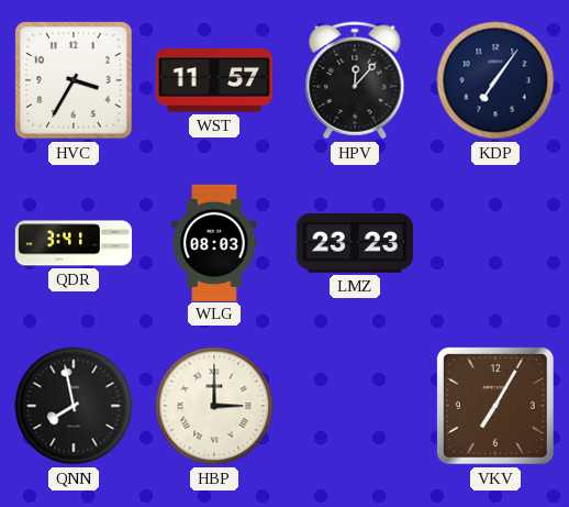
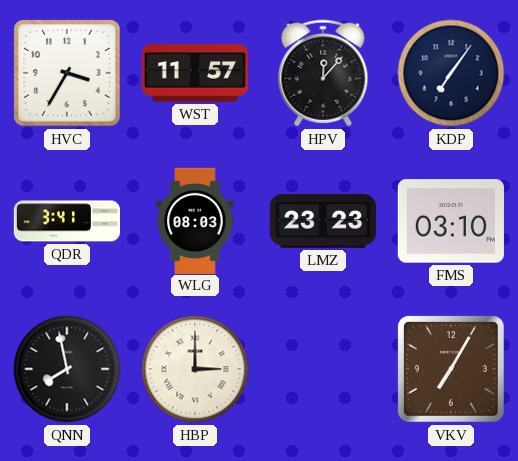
FMS: none -> 03:10 (451, 221)
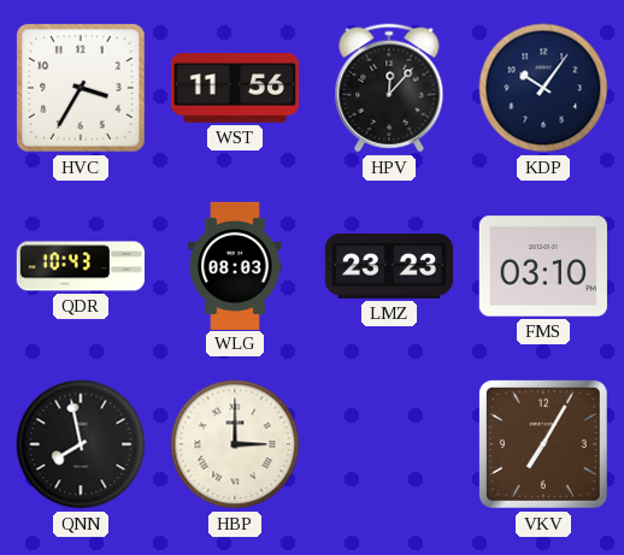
WST: 11:57 -> 11:56 (235, 88)
KDP: 7:06 -> 10:06 (543, 88)
QDR: 3:41 -> 10:43 (80, 266)
